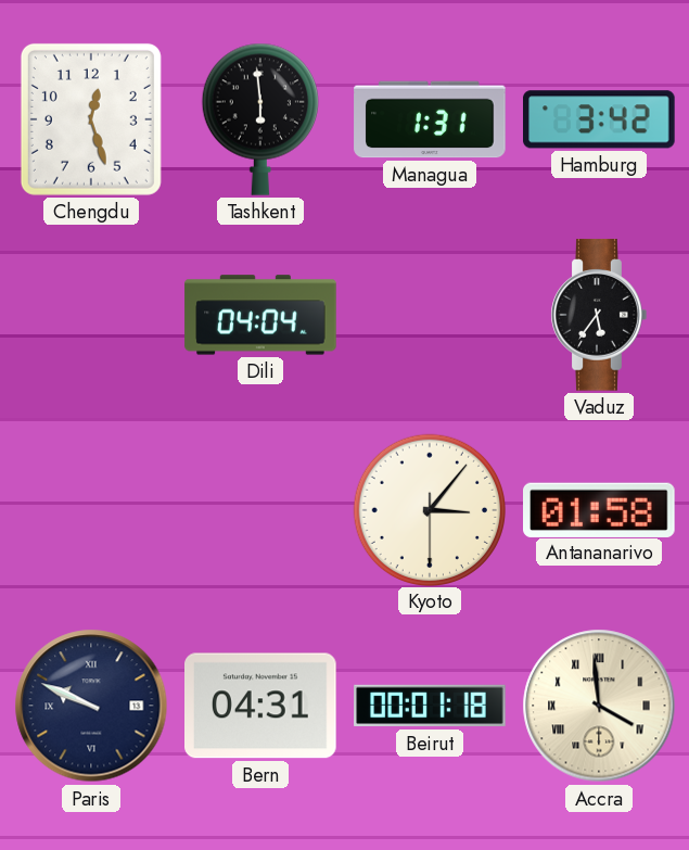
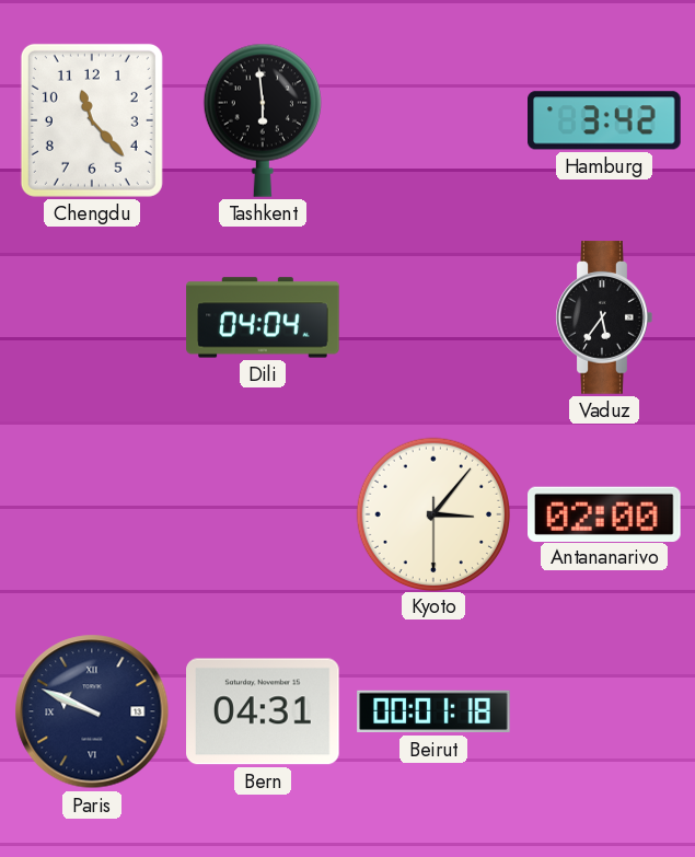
Chengdu: 12:27 -> 11:23 (92, 120)
Managua: 1:31 -> none (430, 119)
Antananarivo: 01:58 -> 02:00 (604, 513)
Accra: 3:59 -> none (599, 706)
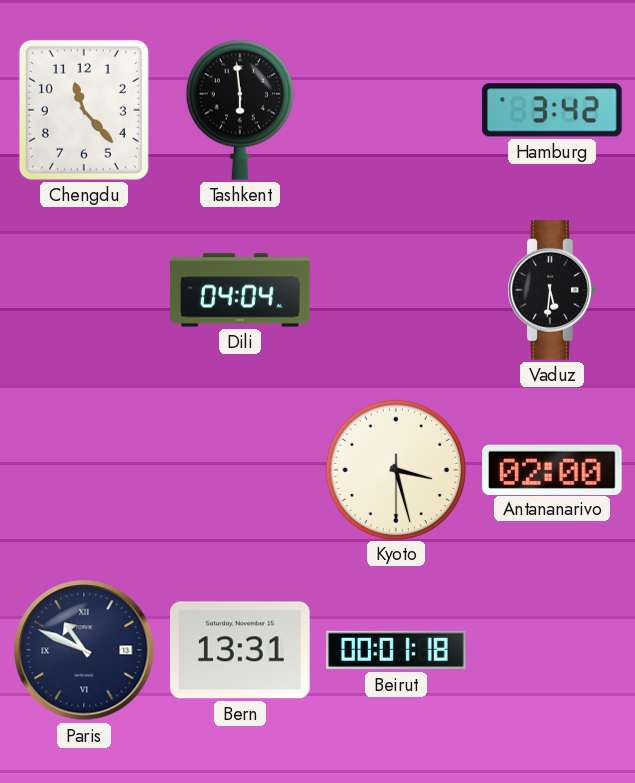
Vaduz: 5:36 -> 5:31 (552, 290)
Kyoto: 3:06 -> 3:27 (395, 469)
Paris: 9:49 -> 10:49 (84, 650)
Bern: 04:31 -> 13:31 (241, 650)
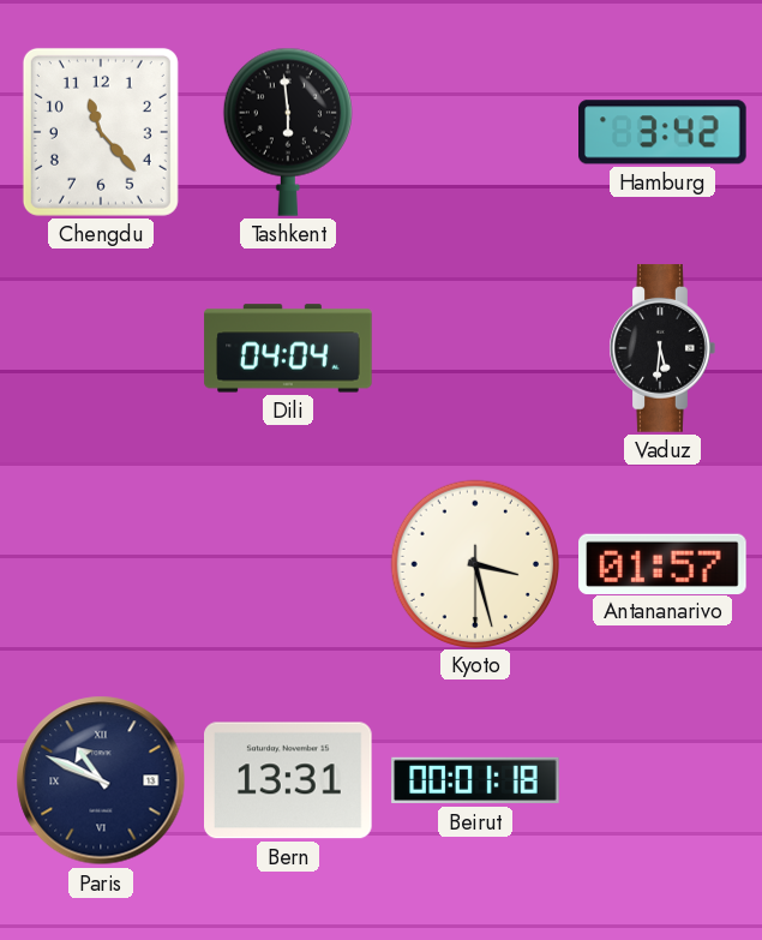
Antananarivo: 02:00 -> 01:57 (662, 563)
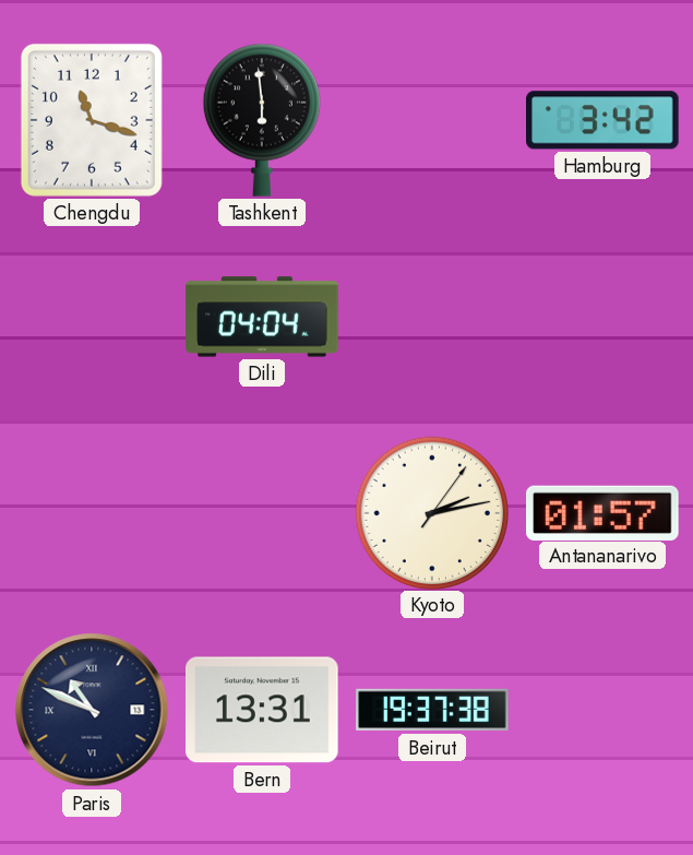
Chengdu: 11:23 -> 11:18 (92, 120)
Vaduz: 5:31 -> none (662, 348)
Kyoto: 3:27 -> 2:13 (431, 512)
Beirut: 00:01 -> 19:37 (432, 710)
